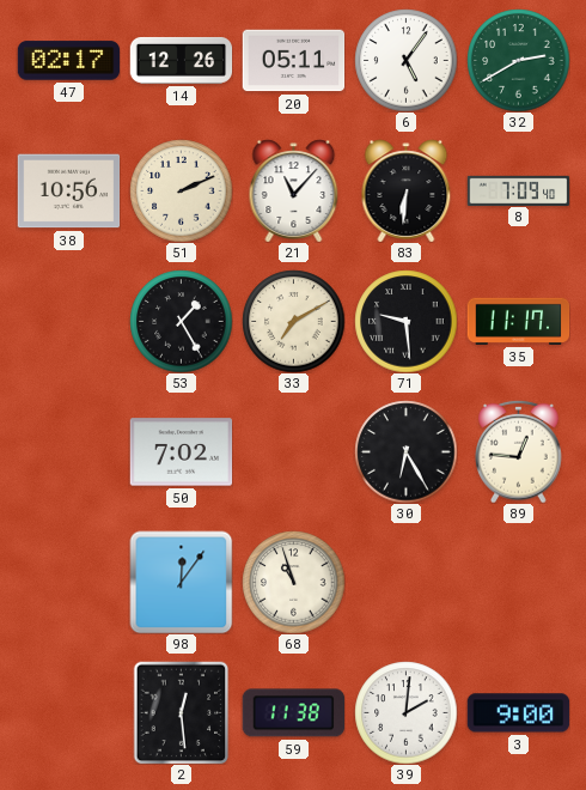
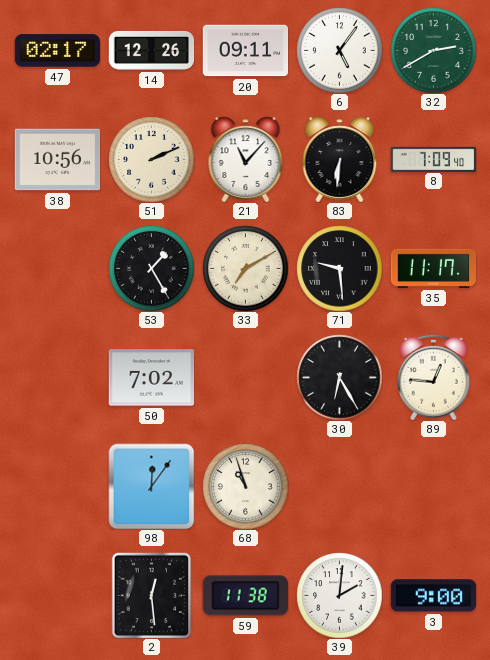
20: 05:11 -> 09:11 (245, 51)
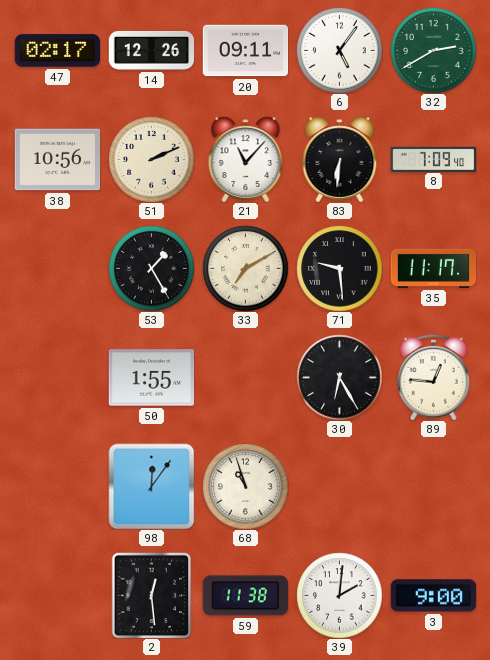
50: 7:02 -> 1:55 (151, 378)
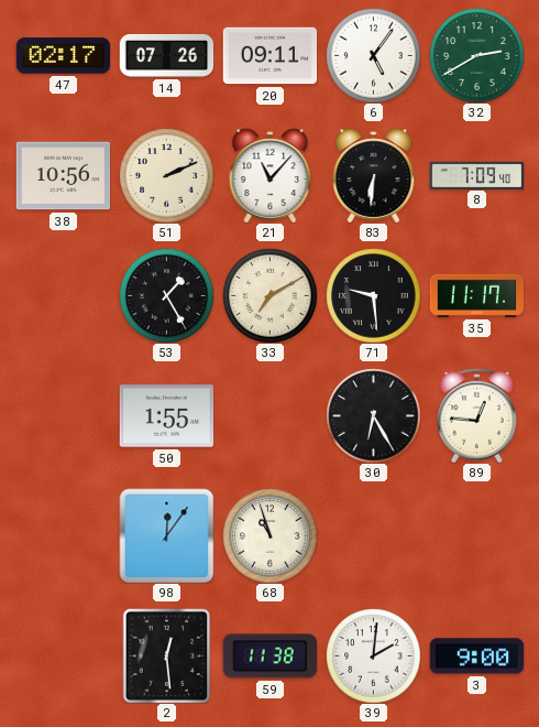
14: 12:26 -> 07:26 (166, 55)
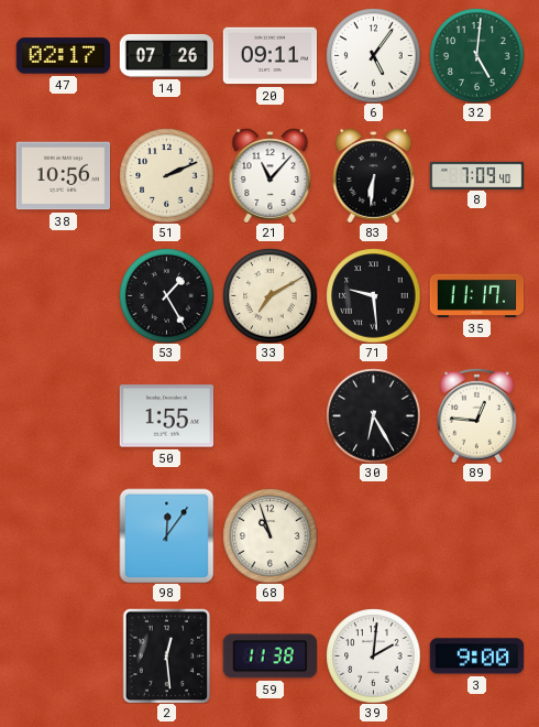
32: 2:40 -> 5:01 (476, 55)
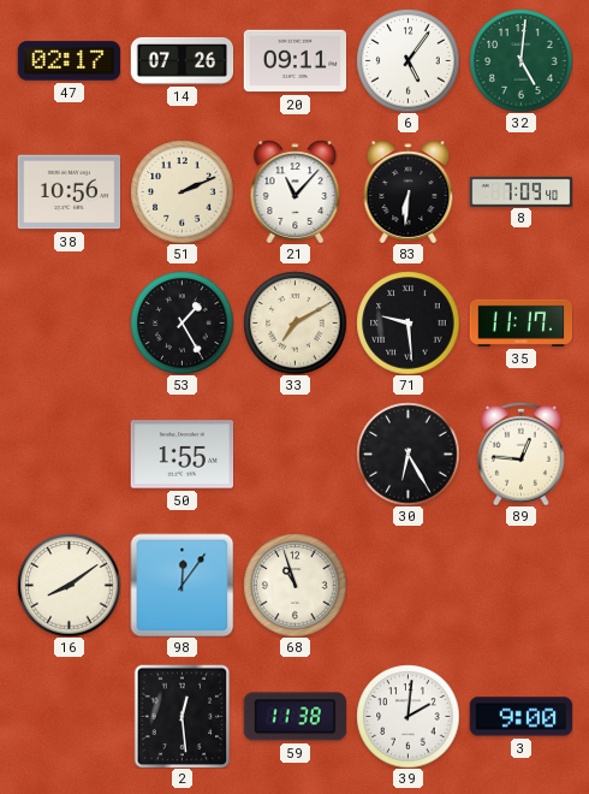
16: none -> 8:09 (69, 585)
